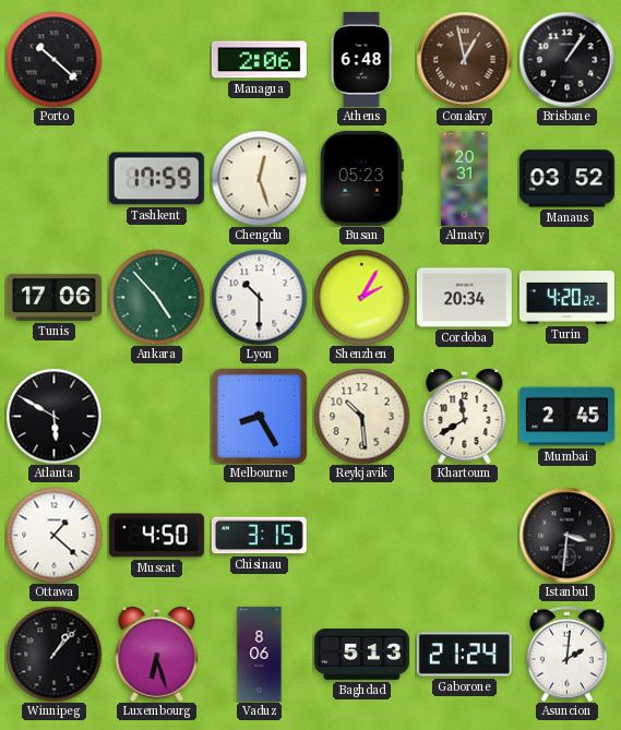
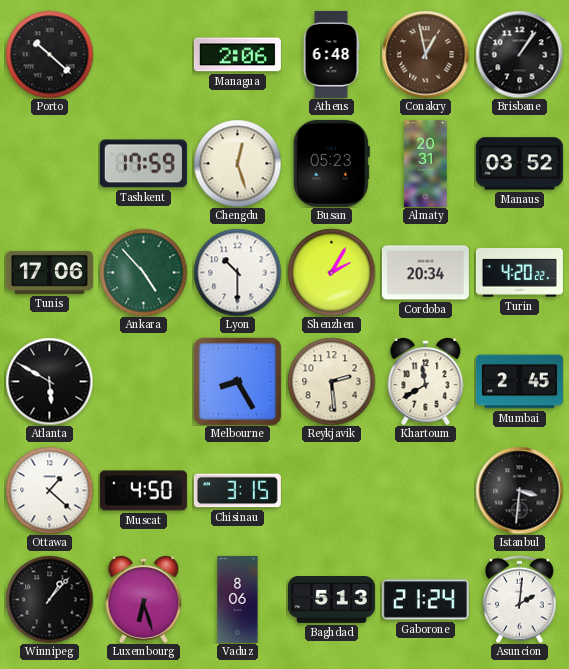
Reykjavik: 10:29 -> 2:29 (331, 381)
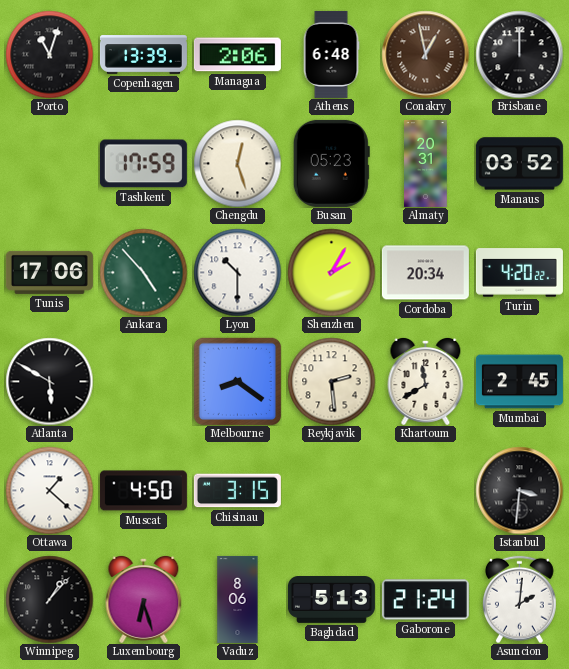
Porto: 10:22 -> 11:03 (49, 54)
Copenhagen: none -> 13:39 (143, 55)
Brisbane: 1:06 -> 12:00 (519, 54)
Melbourne: 8:25 -> 8:21 (237, 381)
